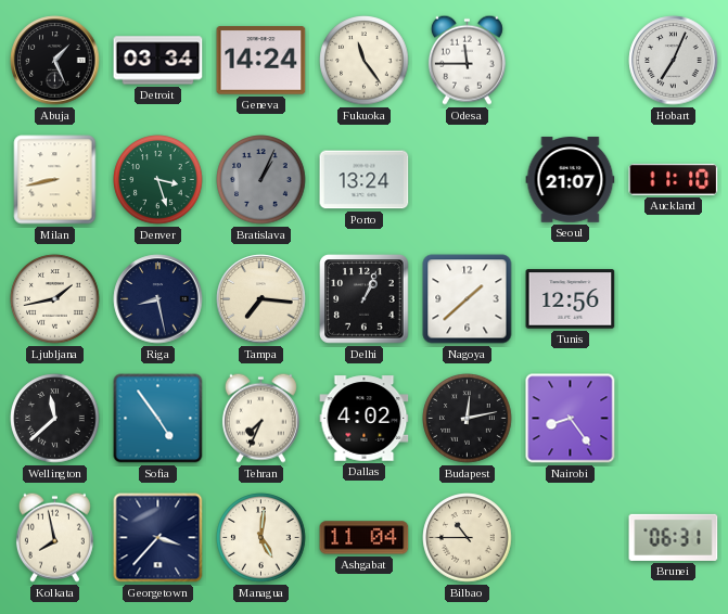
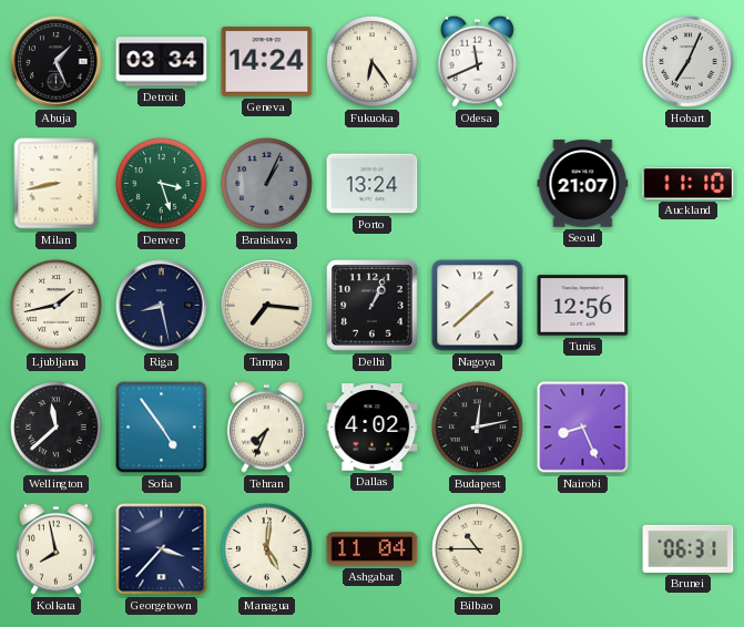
Fukuoka: 11:24 -> 6:24 (373, 62)
Odesa: 11:45 -> 11:41 (477, 61)
Nairobi: 8:24 -> 8:26 (583, 428)
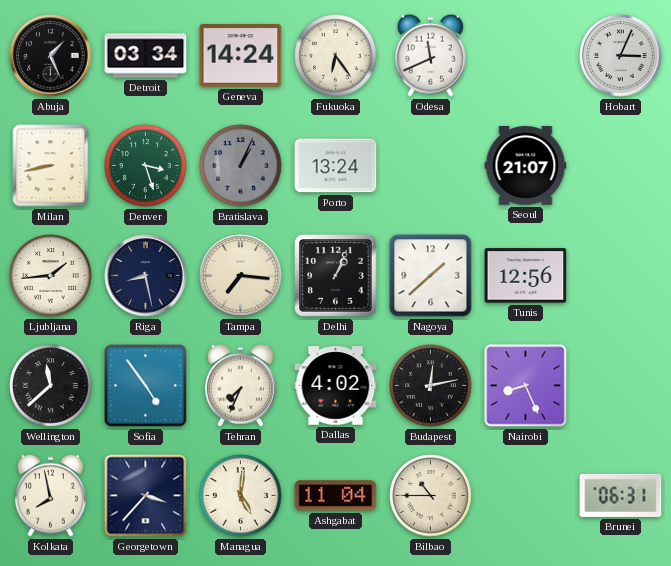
Hobart: 7:04 -> 3:04 (621, 56)
Auckland: 11:10 -> none (689, 183)
Ljubljana: 1:43 -> 1:44 (51, 276)
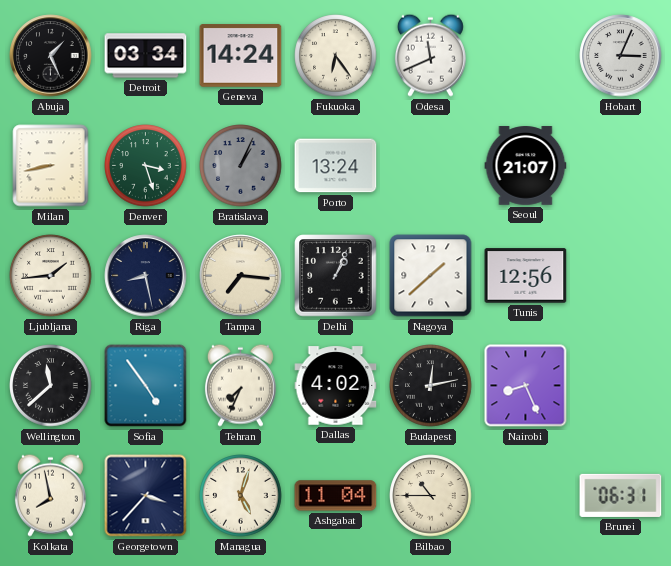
Managua: 5:01 -> 5:03 (241, 496)
